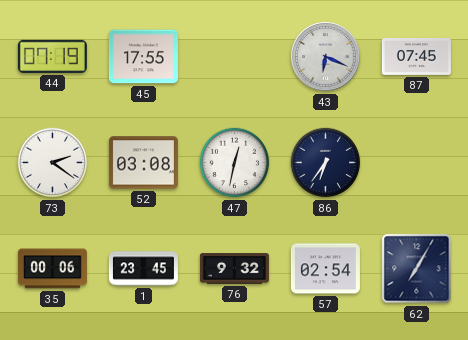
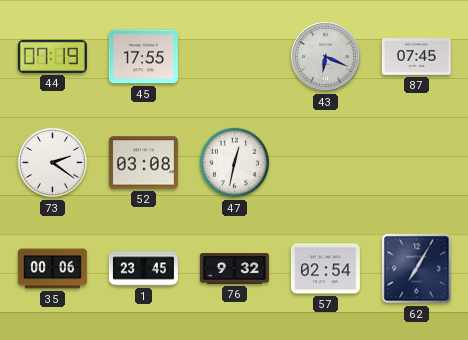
86: 6:36 -> none (326, 163)
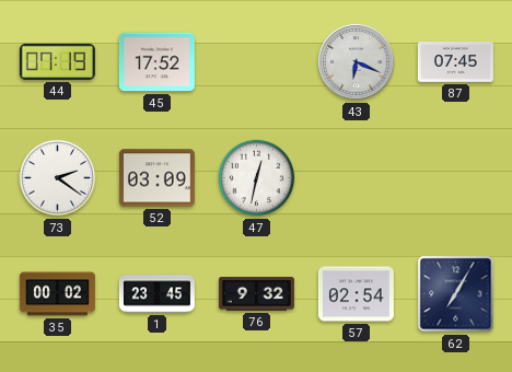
45: 17:55 -> 17:52 (156, 62)
52: 03:08 -> 03:09 (156, 178)
35: 00:06 -> 00:02 (57, 294)
